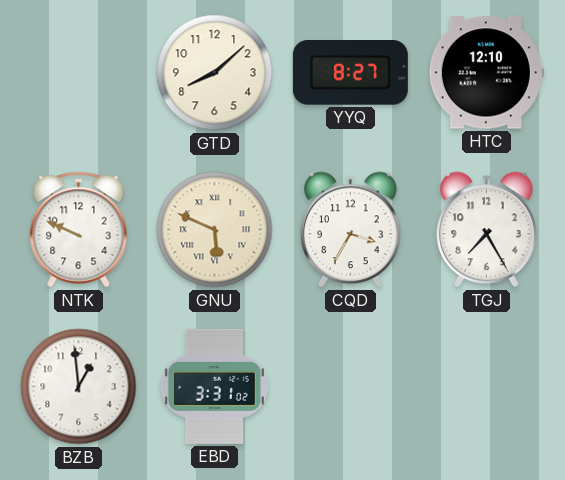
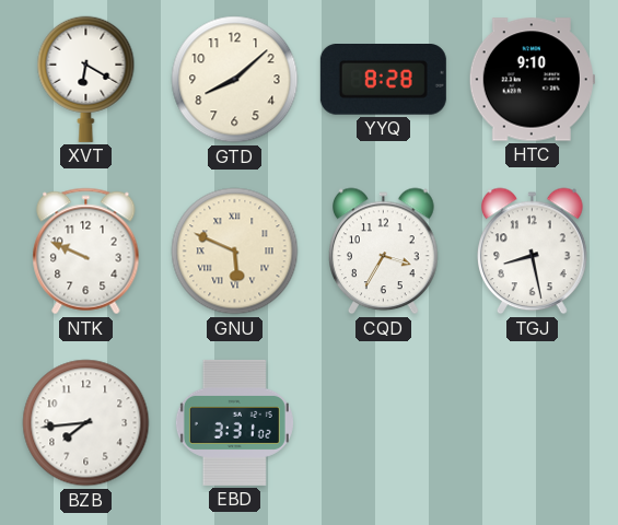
XVT: none -> 6:20 (86, 79)
YYQ: 8:27 -> 8:28 (383, 80)
HTC: 12:10 -> 9:10 (532, 80)
TGJ: 7:25 -> 8:28 (533, 252)
BZB: 12:59 -> 7:44 (86, 423)
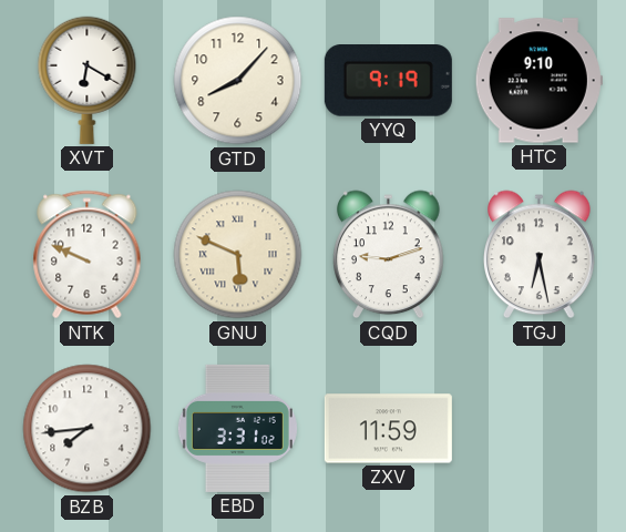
GTD: 8:08 -> 8:07 (238, 81)
YYQ: 8:28 -> 9:19 (388, 81)
CQD: 3:35 -> 9:12 (389, 255)
TGJ: 8:28 -> 6:28 (540, 255)
ZXV: none -> 11:59 (388, 429)
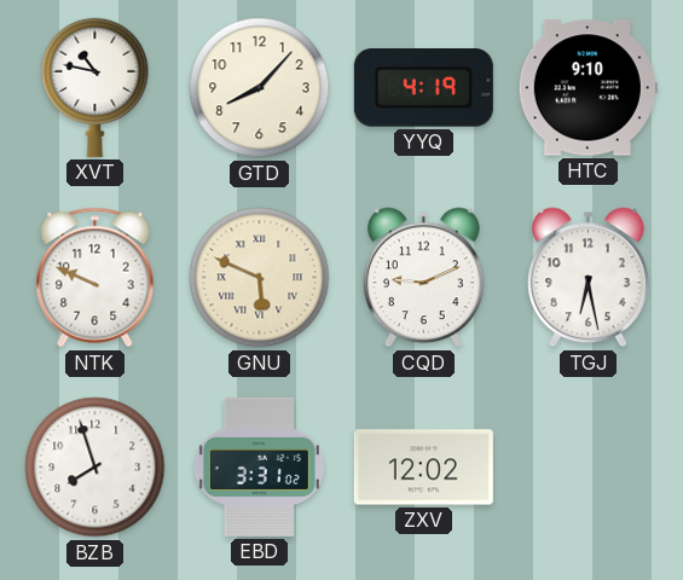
XVT: 6:20 -> 10:47 (95, 87)
YYQ: 9:19 -> 4:19 (423, 88)
CQD: 9:12 -> 9:11 (424, 278)
BZB: 7:44 -> 7:57 (95, 468)
ZXV: 11:59 -> 12:02 (423, 468)
